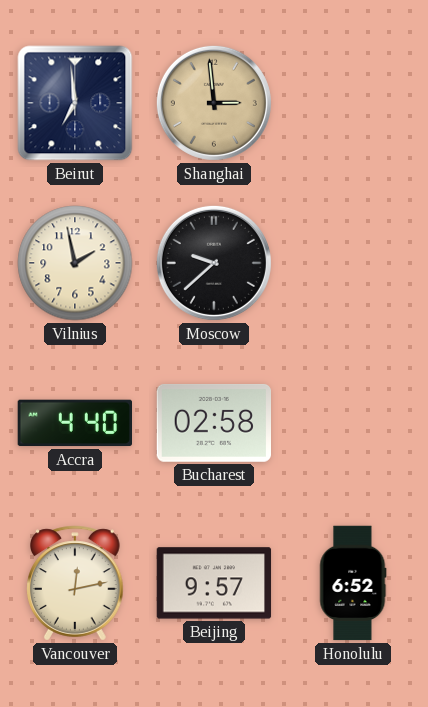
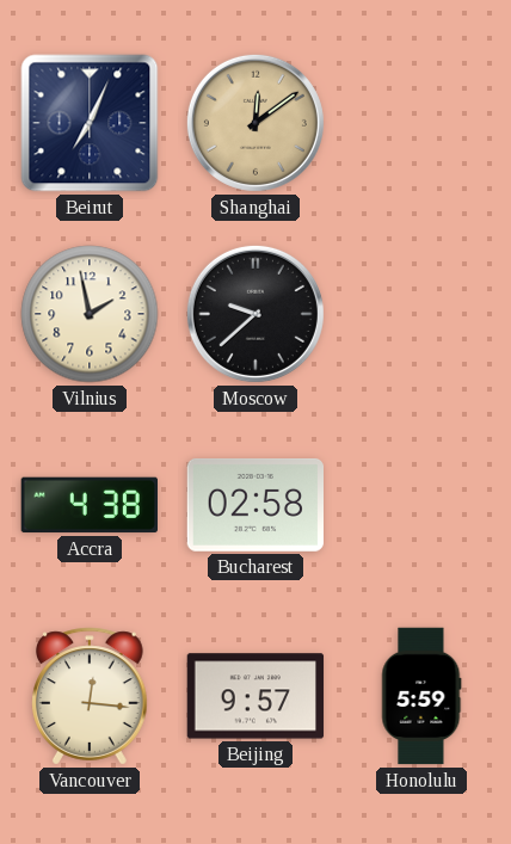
Beirut: 6:59 -> 7:04 (90, 123)
Shanghai: 2:59 -> 12:09 (255, 123)
Accra: 4:40 -> 4:38 (88, 505)
Vancouver: 12:13 -> 12:16 (91, 696)
Honolulu: 6:52 -> 5:59 (421, 696)
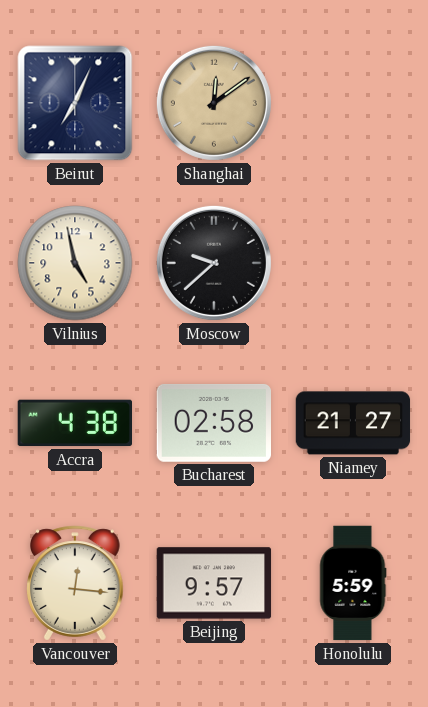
Vilnius: 1:58 -> 4:58 (75, 263)
Niamey: none -> 21:27 (353, 423)
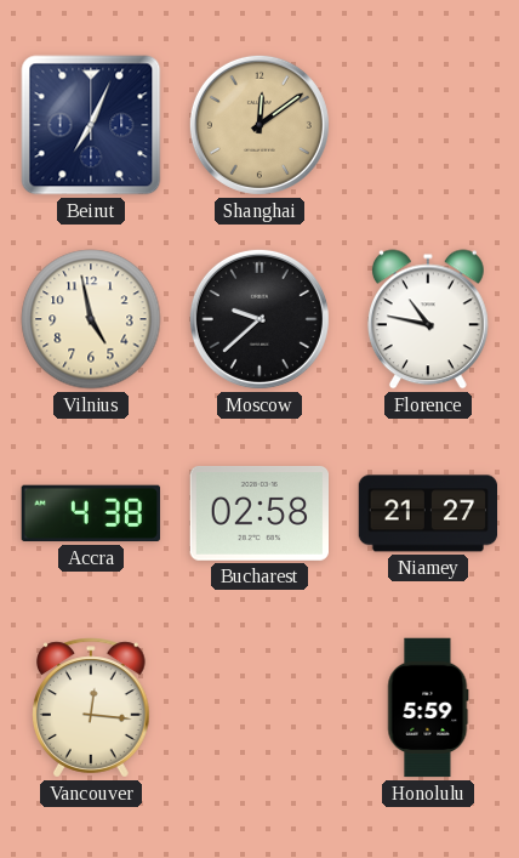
Florence: none -> 10:47 (428, 319)
Beijing: 9:57 -> none (214, 583)
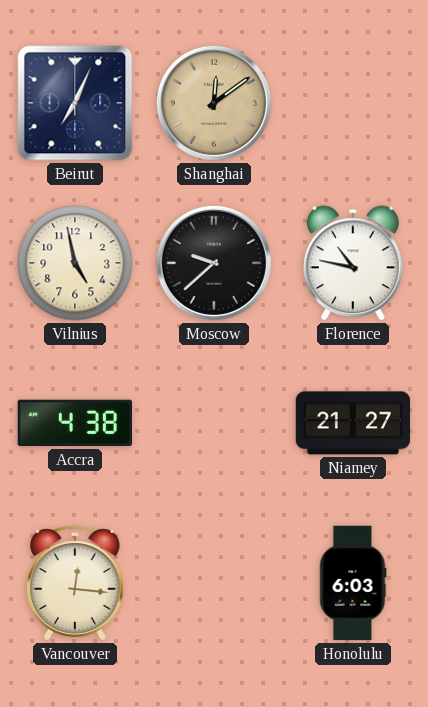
Bucharest: 02:58 -> none (258, 513)
Honolulu: 5:59 -> 6:03 (353, 583)
